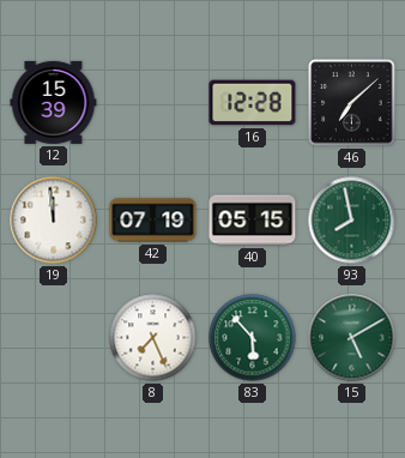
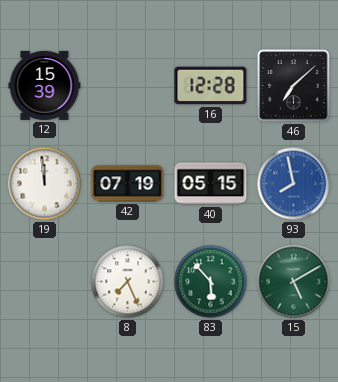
93 dial: green -> blue (294, 184)
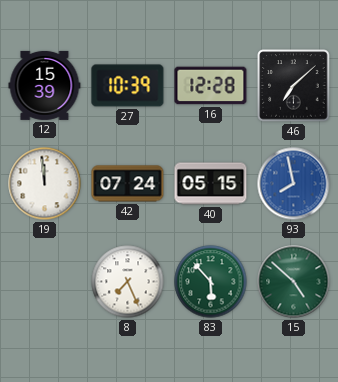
27: none -> 10:39 (128, 86)
42: 07:19 -> 07:24 (128, 184)
15: 5:10 -> 4:52 (294, 282)
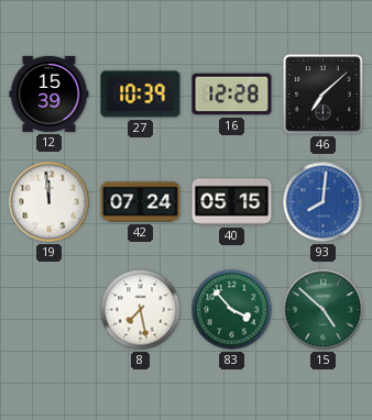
93: 7:58 -> 8:01 (324, 202)
8: 7:26 -> 7:28 (141, 310)
83: 5:53 -> 3:53 (232, 310)
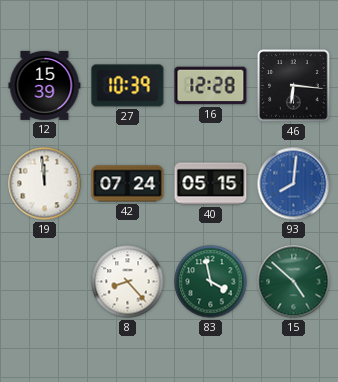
46: 7:08 -> 6:16 (294, 86)
8: 7:28 -> 8:23 (128, 282)
83: 3:53 -> 3:58 (211, 282)
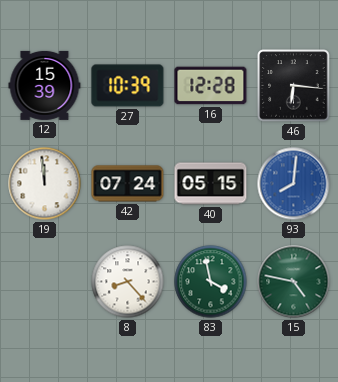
15: 4:52 -> 4:47 (294, 282)
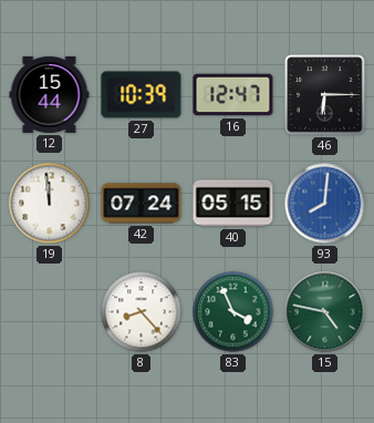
12: 15:39 -> 15:44 (50, 94)
16: 12:28 -> 12:47 (233, 95)
46: 6:16 -> 6:15 (325, 95)
83: 3:58 -> 3:56 (233, 312)
